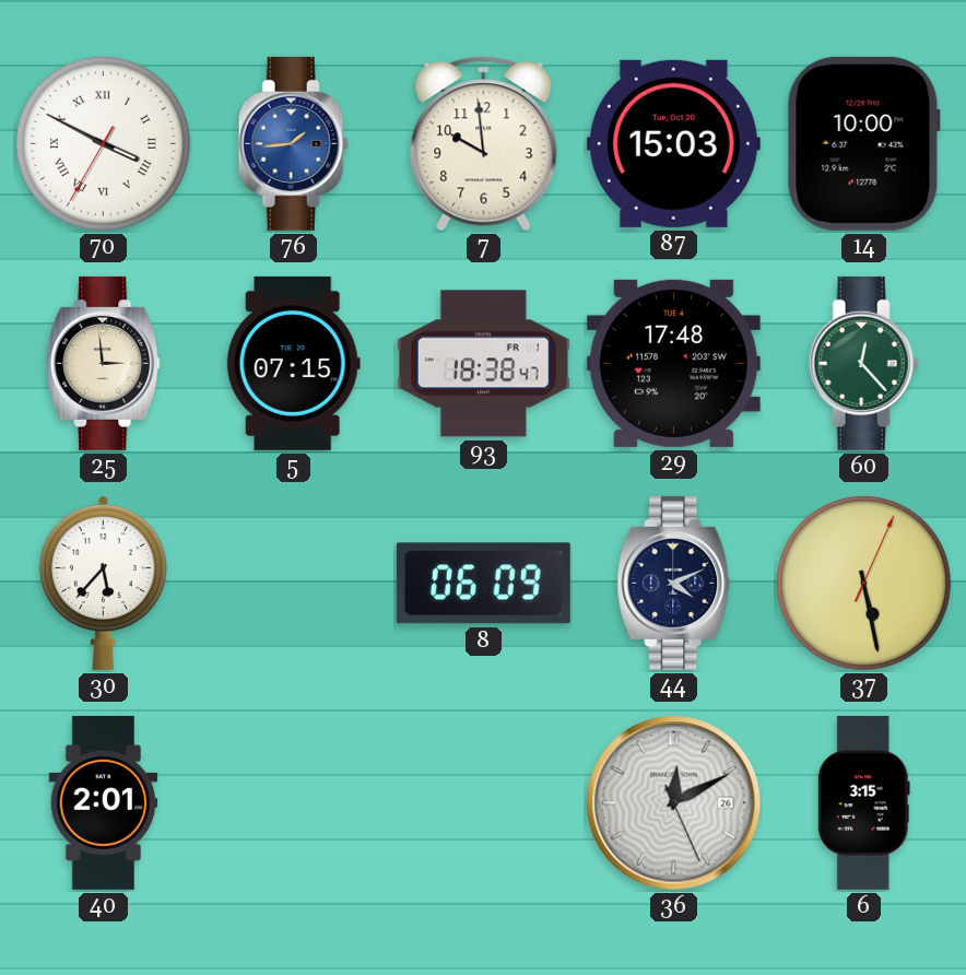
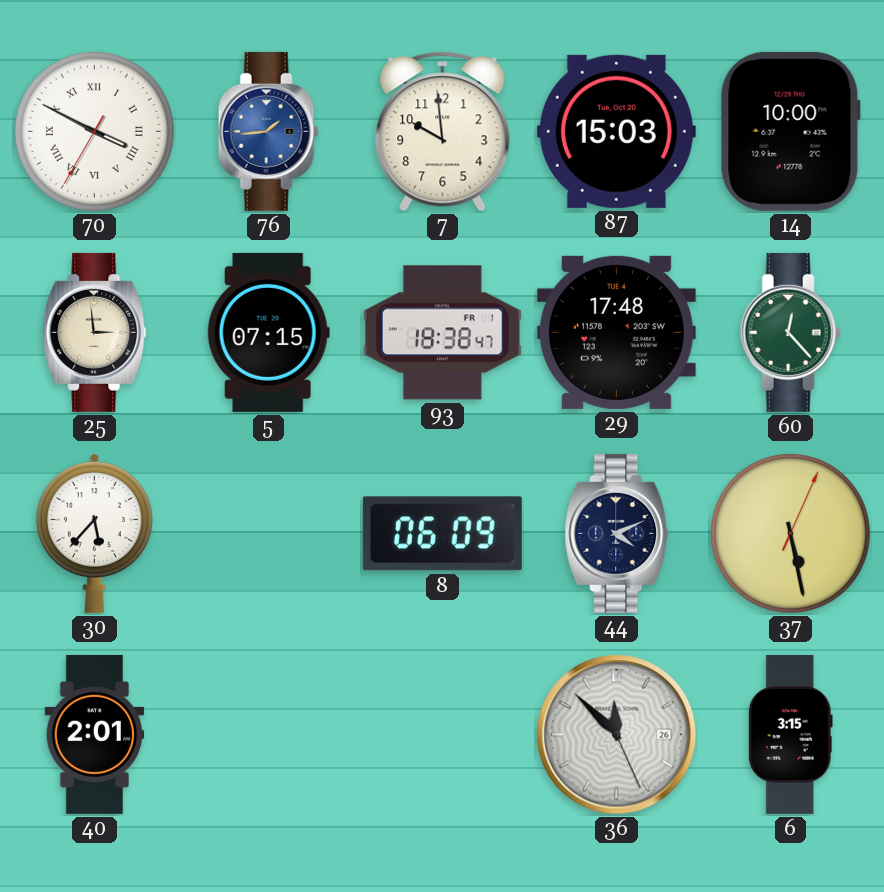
36: 12:10 -> 11:52 (617, 735)
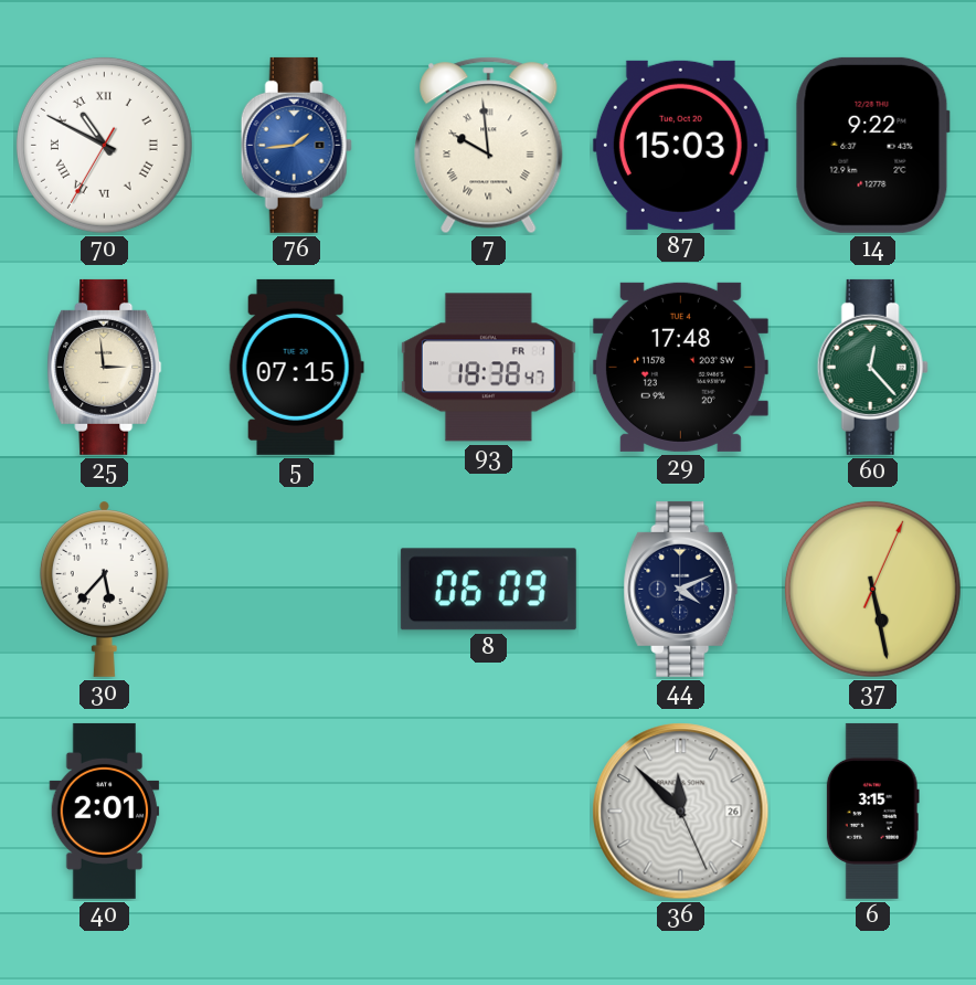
70: 3:49 -> 10:49 (104, 145)
7 numerals: Arabic -> Roman (489, 146)
14: 10:00 -> 9:22 (872, 145)
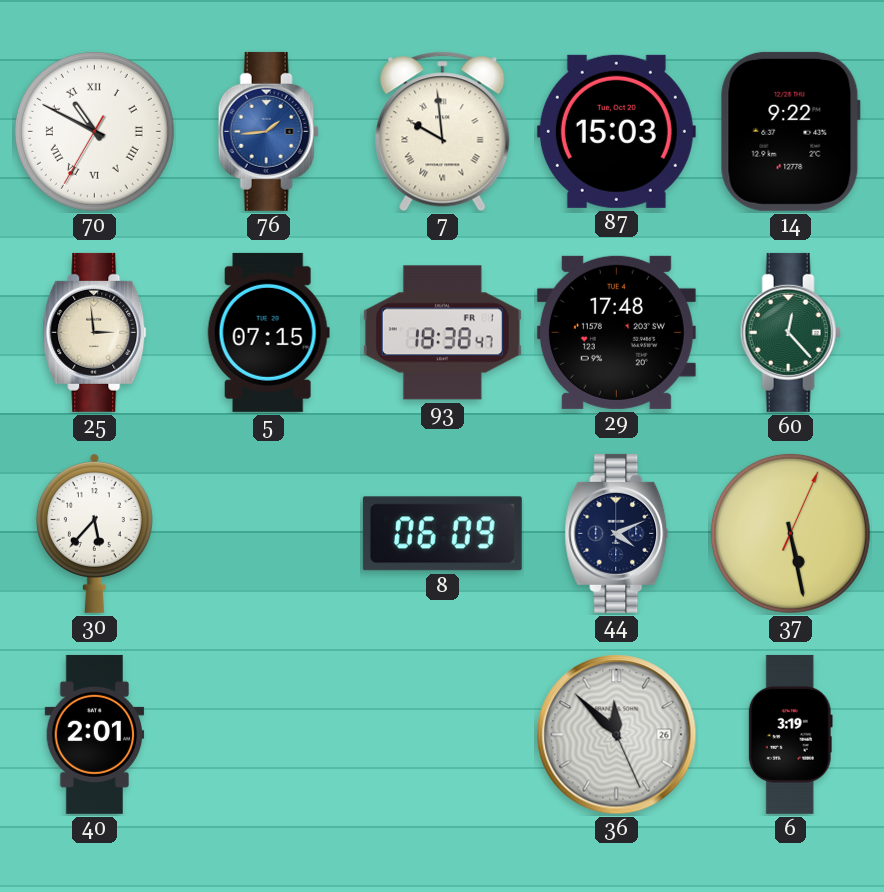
6: 3:15 -> 3:19 (790, 734)
